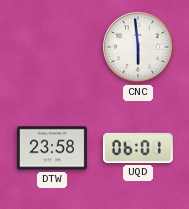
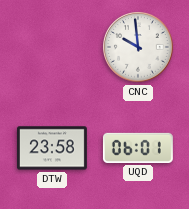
CNC: 5:59 -> 9:59 (138, 47)
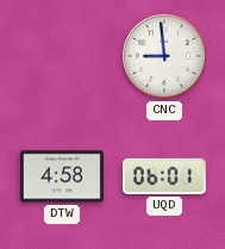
CNC: 9:59 -> 8:59 (164, 56)
DTW: 23:58 -> 4:58 (62, 176)
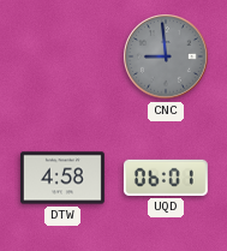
CNC dial: white -> grey (166, 56)
